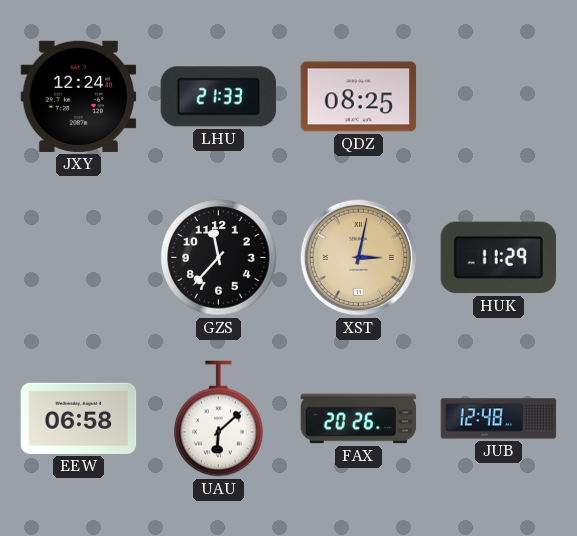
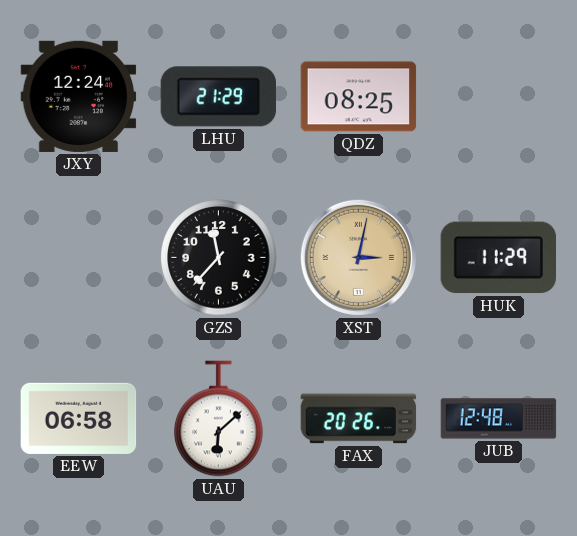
LHU: 21:33 -> 21:29 (219, 97)
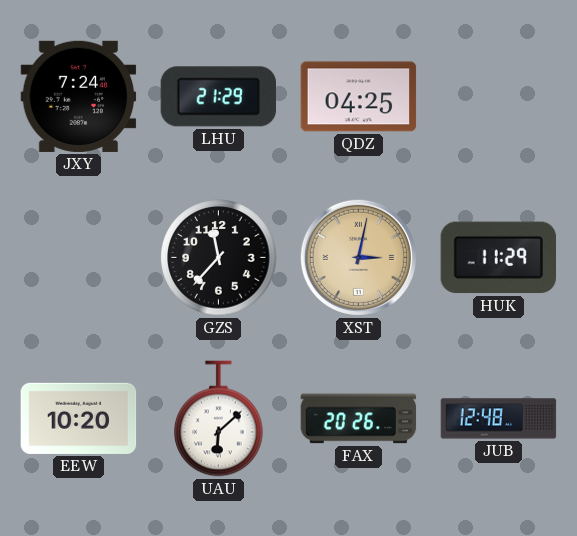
JXY: 12:24 -> 7:24 (79, 96)
QDZ: 08:25 -> 04:25 (359, 97)
EEW: 06:58 -> 10:20 (79, 418)
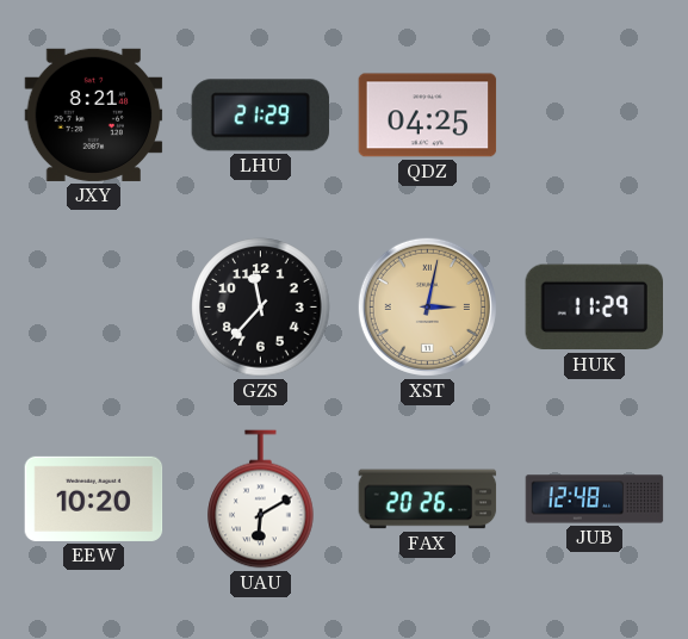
JXY: 7:24 -> 8:21 (94, 114)
UAU: 6:08 -> 6:10 (261, 500)
